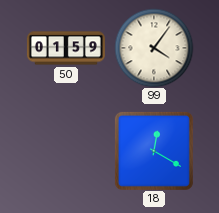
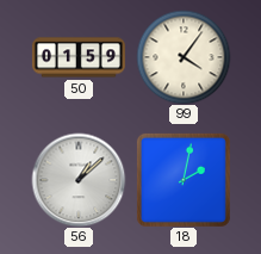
56: none -> 1:08 (79, 180)
18: 12:20 -> 2:02 (184, 180)
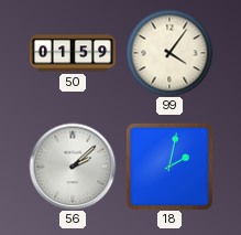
56: 1:08 -> 2:08 (73, 167)
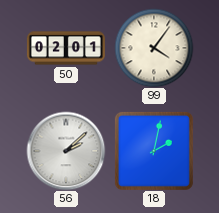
50: 01:59 -> 02:01 (66, 48)
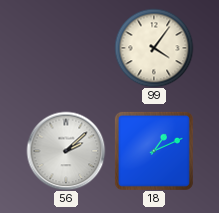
50: 02:01 -> none (66, 48)
18: 2:02 -> 1:11 (154, 151)
